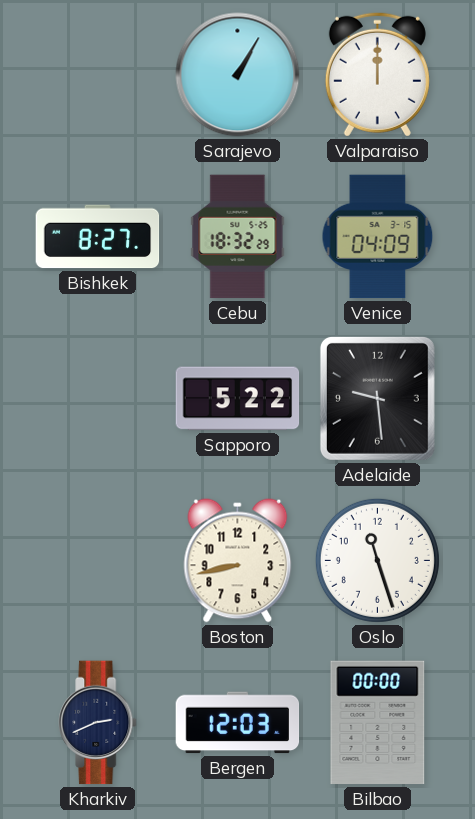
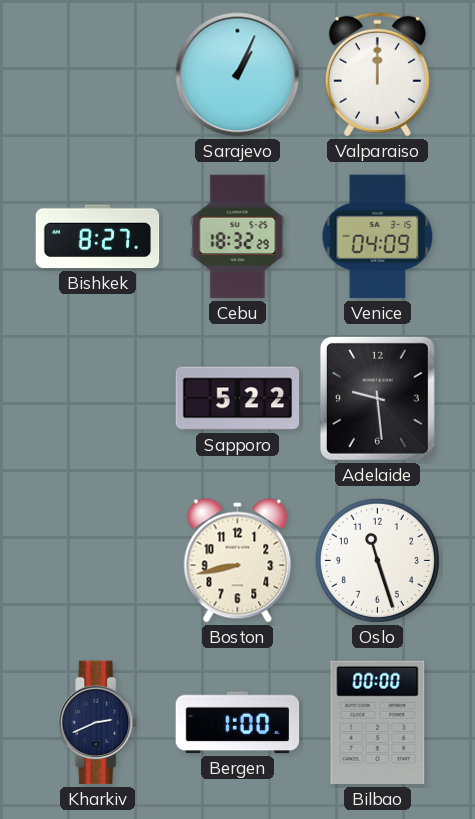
Sarajevo: 1:05 -> 1:04 (238, 75)
Bergen: 12:03 -> 1:00 (238, 723)
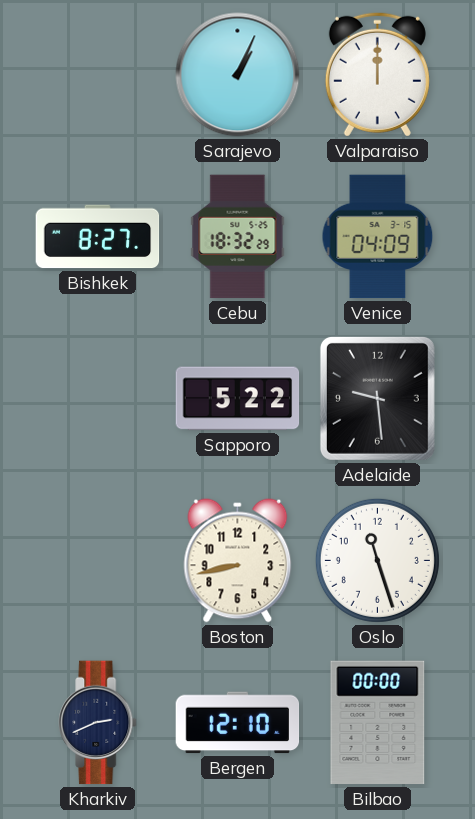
Bergen: 1:00 -> 12:10 (238, 723)
